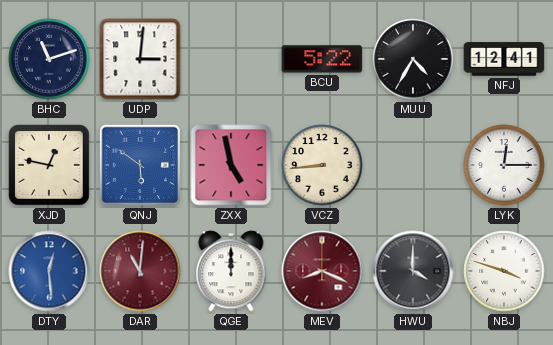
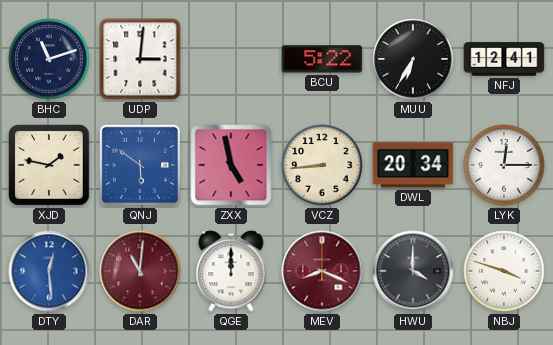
MUU: 4:35 -> 6:35 (413, 59)
XJD: 12:47 -> 1:47 (49, 165)
DWL: none -> 20:34 (413, 165)
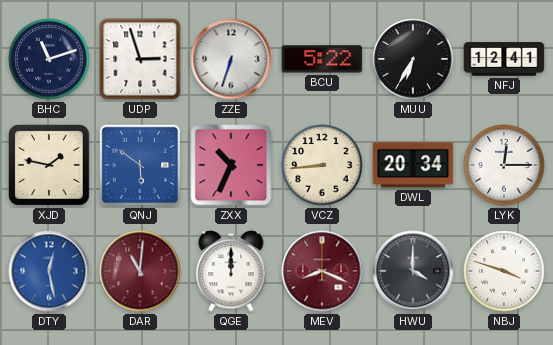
UDP: 3:01 -> 2:57 (140, 59)
ZZE: none -> 6:33 (231, 59)
ZXX: 4:58 -> 10:34 (231, 165)
DTY: 12:29 -> 12:28 (49, 271)
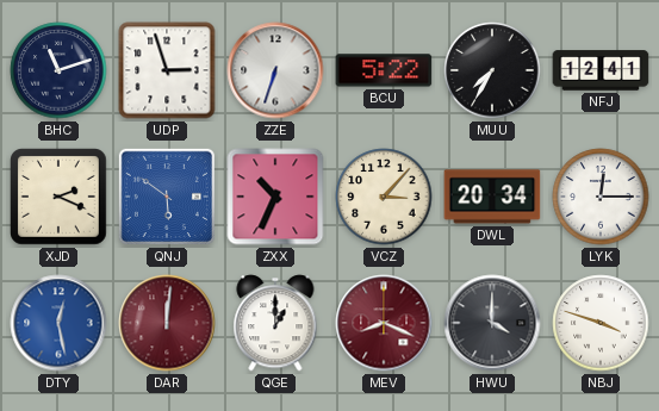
MUU: 6:35 -> 7:35 (492, 70)
XJD: 1:47 -> 2:19 (58, 197)
VCZ: 8:44 -> 3:07 (384, 197)
DAR: 11:01 -> 12:01 (167, 323)
QGE: 12:00 -> 1:00 (275, 323)
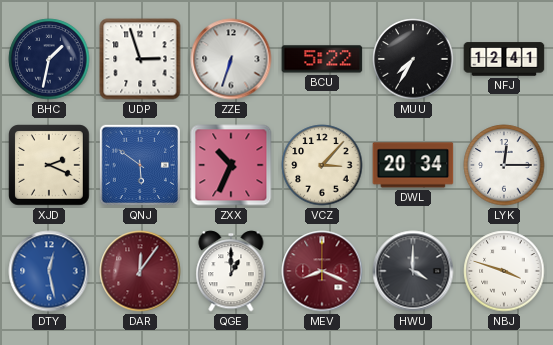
BHC: 11:12 -> 1:32 (49, 59)
DAR: 12:01 -> 12:06 (140, 271)
